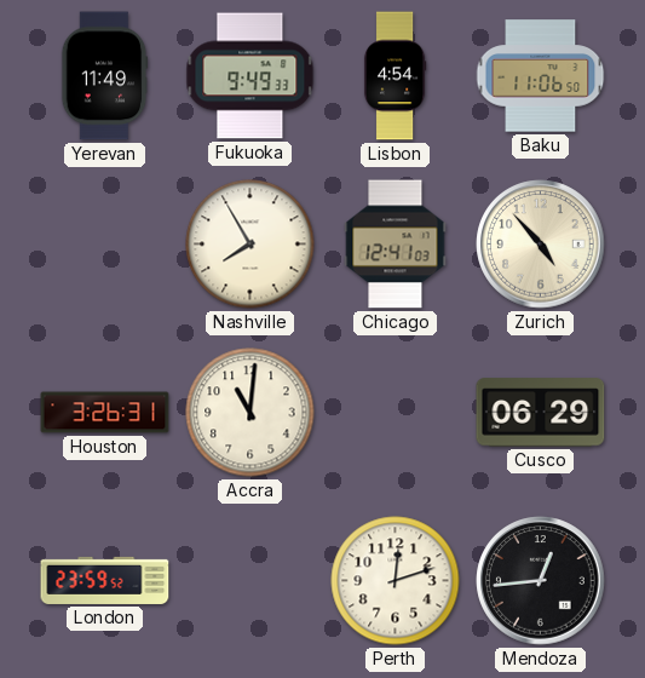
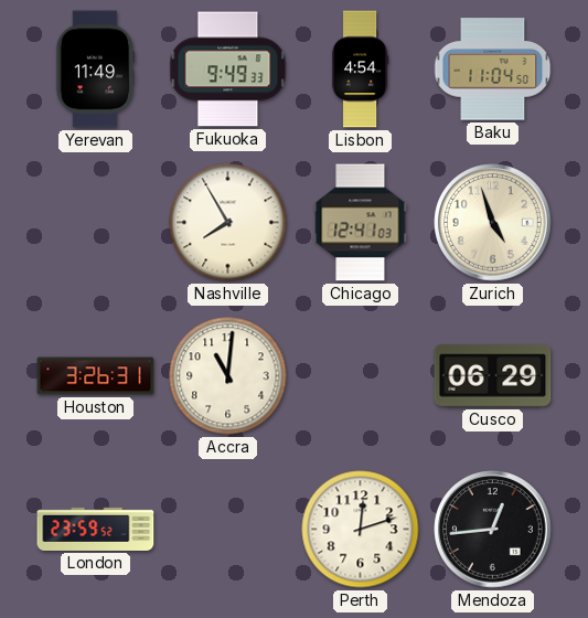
Baku: 11:06 -> 11:04 (493, 70)
Zurich: 4:53 -> 4:57 (493, 223)
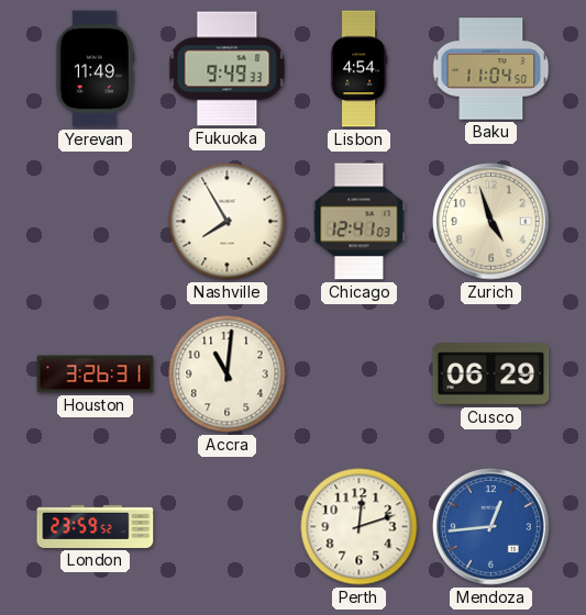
Mendoza dial: black -> blue (491, 527)
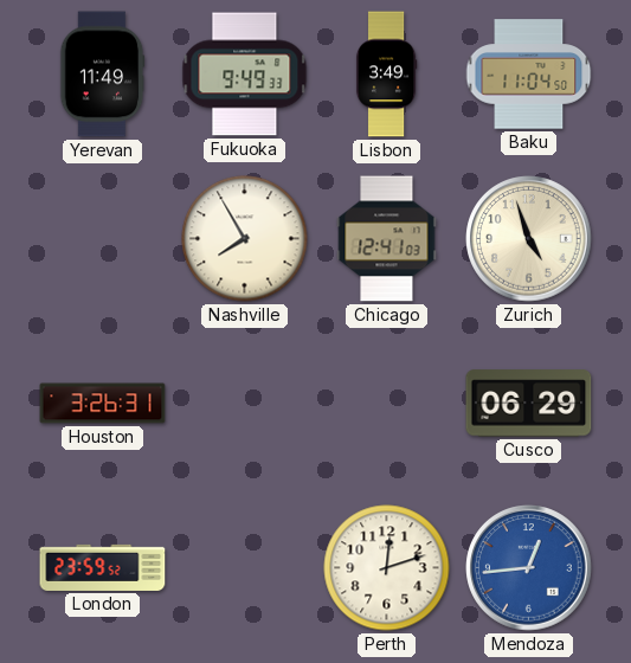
Lisbon: 4:54 -> 3:49 (386, 75)
Accra: 11:01 -> none (228, 374)
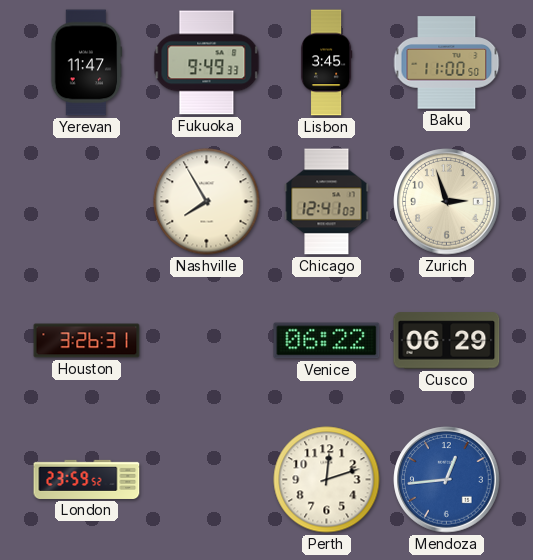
Yerevan: 11:49 -> 11:47 (87, 63)
Lisbon: 3:49 -> 3:45 (326, 63)
Baku: 11:04 -> 11:00 (447, 63)
Zurich: 4:57 -> 2:57 (447, 202)
Venice: none -> 06:22 (327, 341)
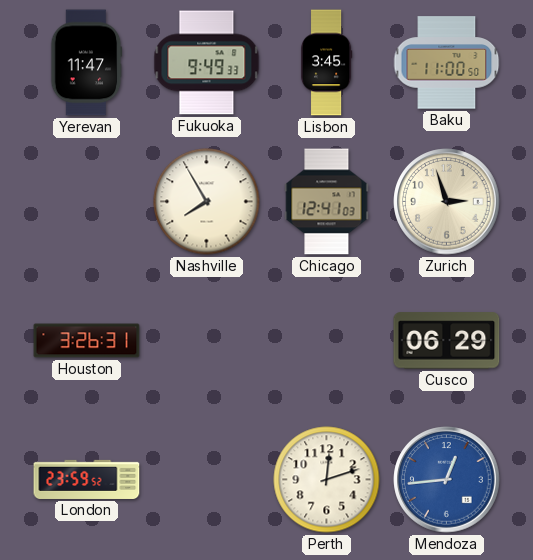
Venice: 06:22 -> none (327, 341)
